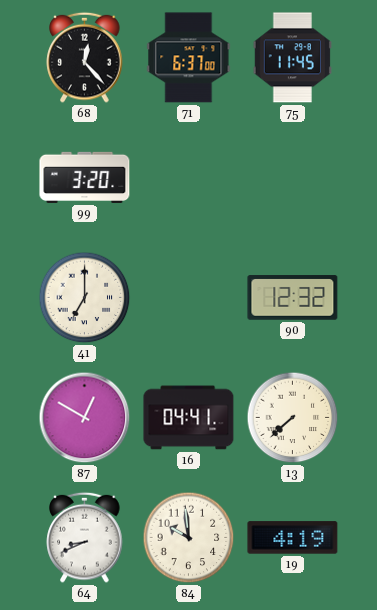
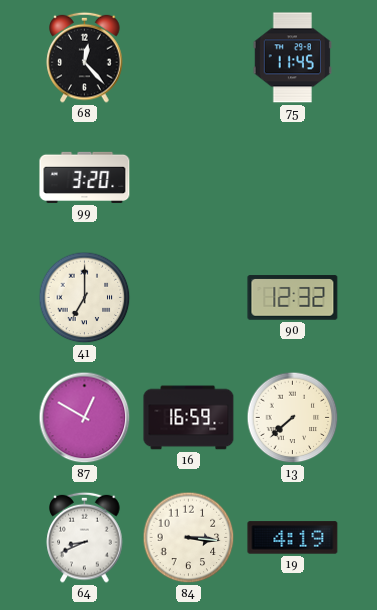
71: 6:37 -> none (189, 58)
16: 04:41 -> 16:59 (189, 418)
84: 9:59 -> 3:16 (189, 538)
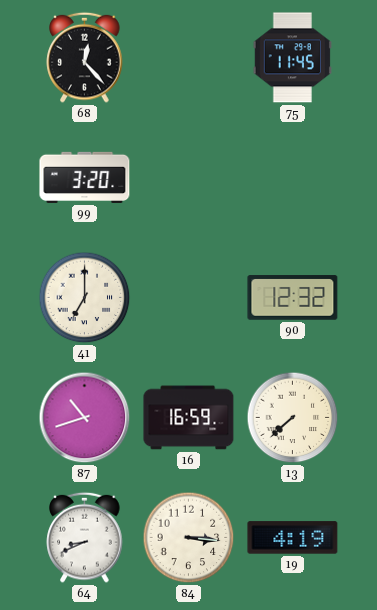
87: 12:50 -> 10:42 (85, 418)
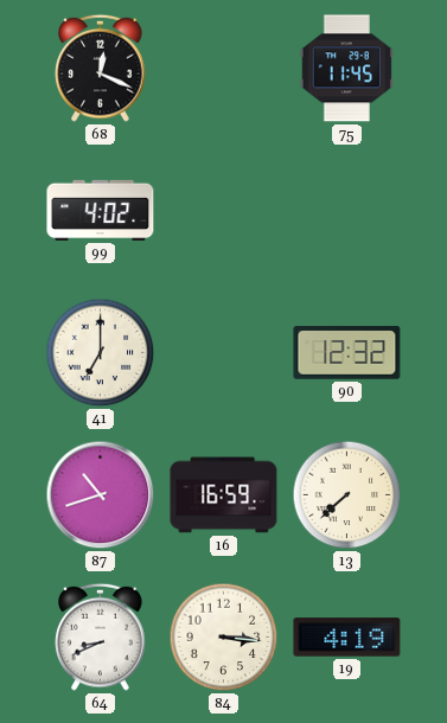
68: 12:23 -> 12:19 (101, 68)
99: 3:20 -> 4:02 (101, 210)
